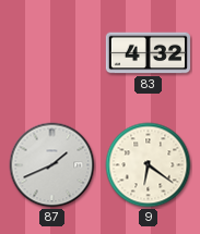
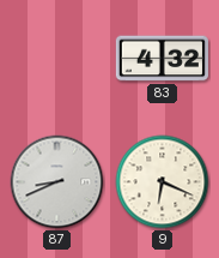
87: 1:41 -> 8:41 (57, 182)
9: 6:21 -> 6:19 (163, 182)
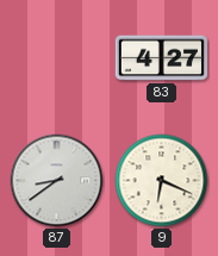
83: 4:32 -> 4:27 (161, 58)
87: 8:41 -> 8:39 (57, 181)
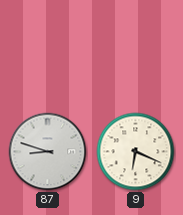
83: 4:27 -> none (161, 58)
87: 8:39 -> 8:48 (48, 152)
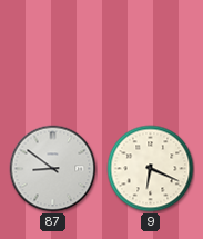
87: 8:48 -> 8:51 (53, 169)
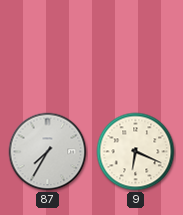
87: 8:51 -> 7:35 (48, 152)
